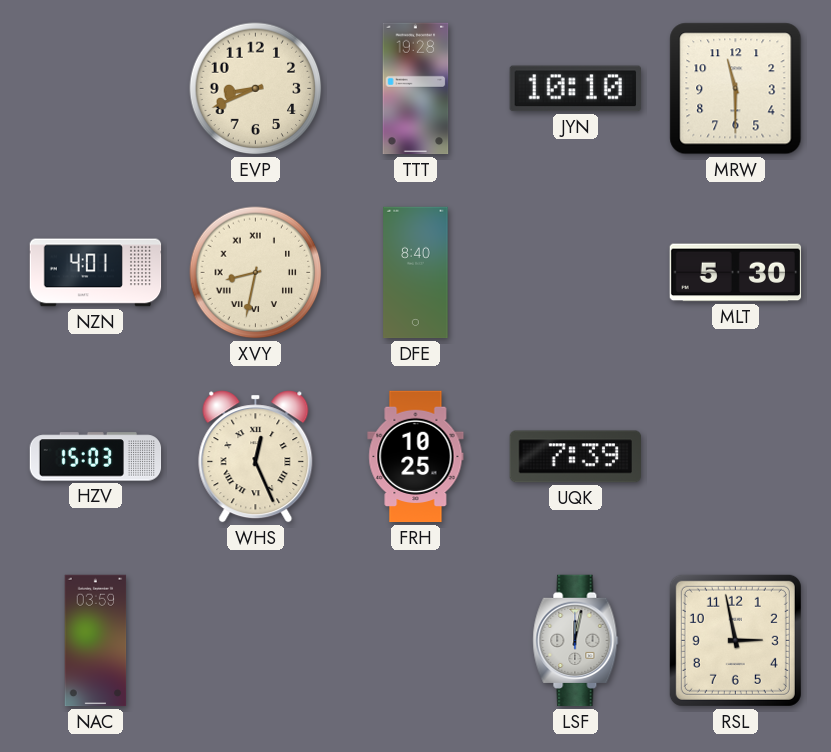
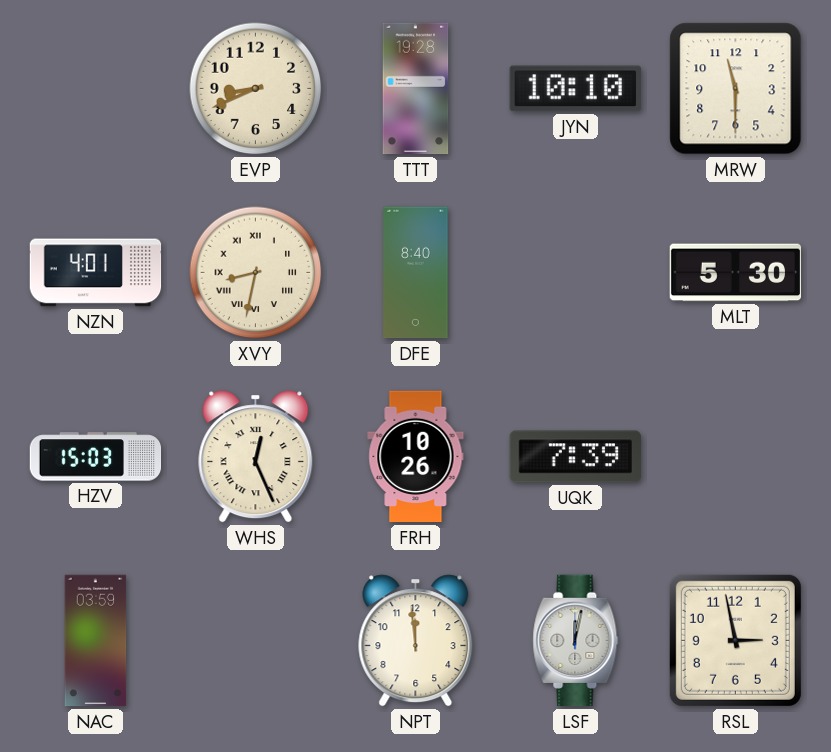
FRH: 10:25 -> 10:26 (416, 457)
NPT: none -> 11:59 (416, 641)
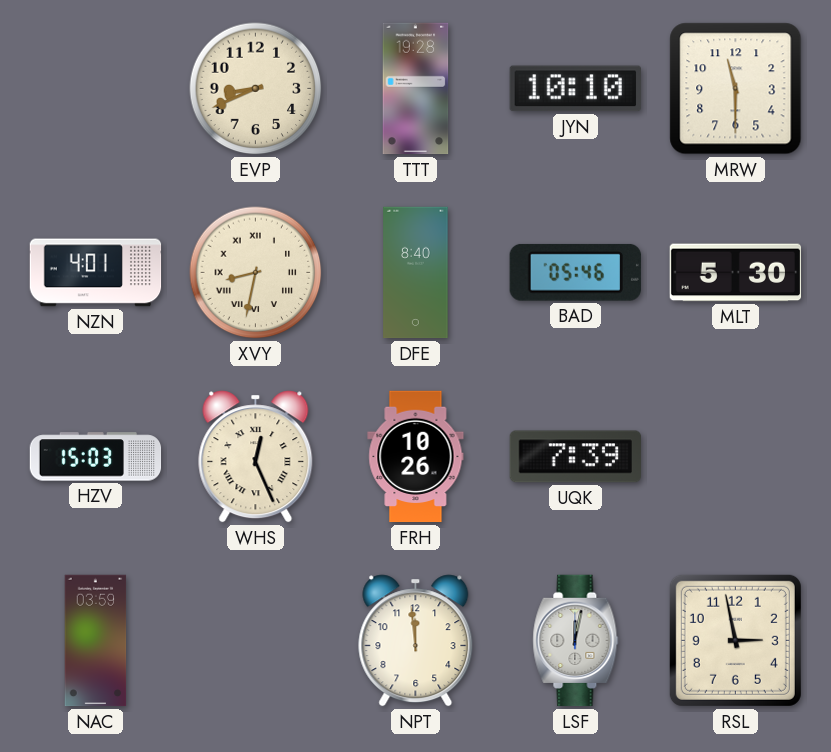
BAD: none -> 05:46 (575, 272)
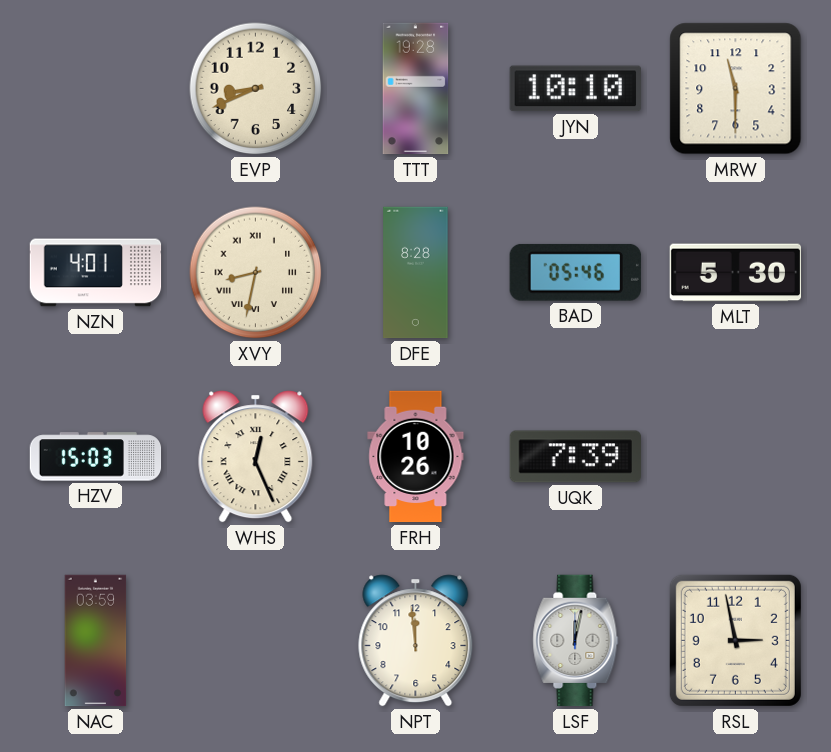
DFE: 8:40 -> 8:28 (416, 273)
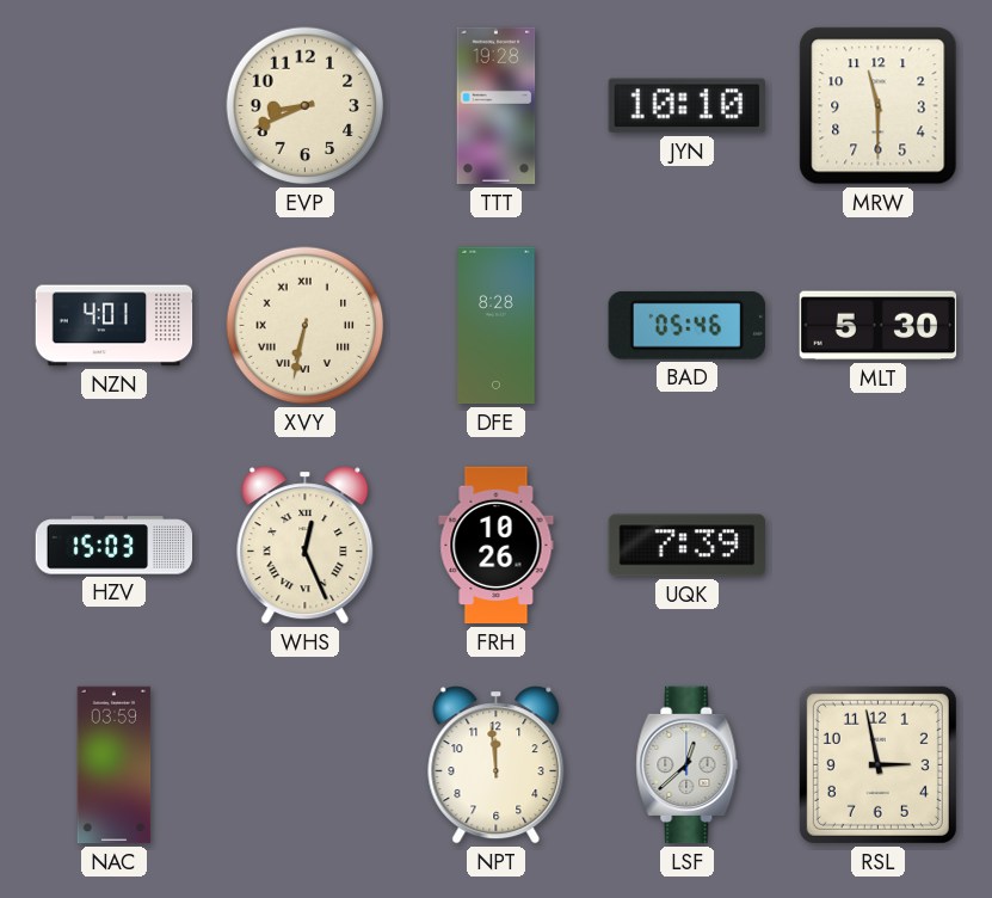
XVY: 8:32 -> 6:32 (306, 326)
LSF: 12:02 -> 12:38 (688, 765)
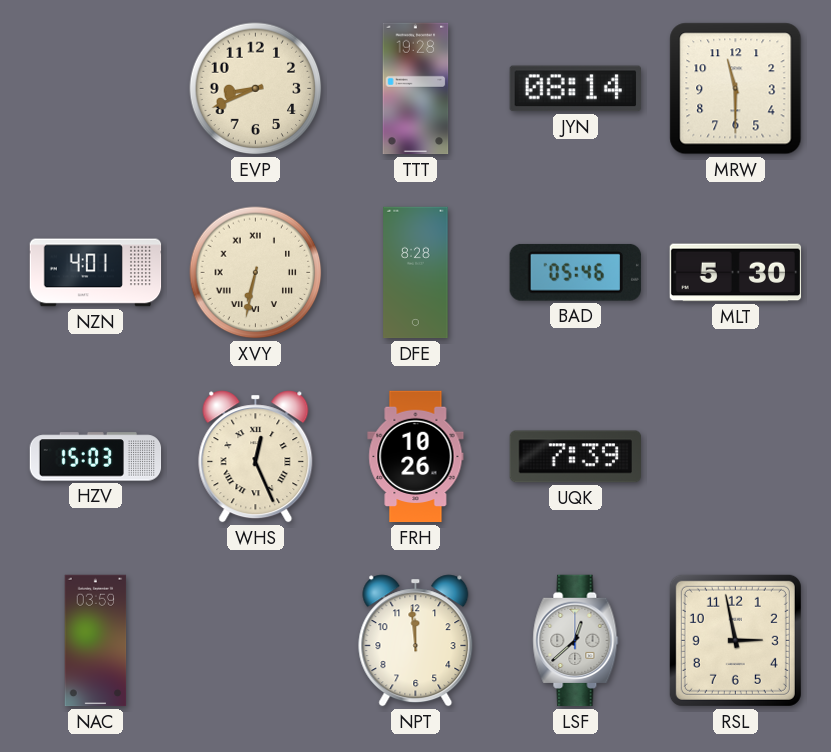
JYN: 10:10 -> 08:14 (575, 89)
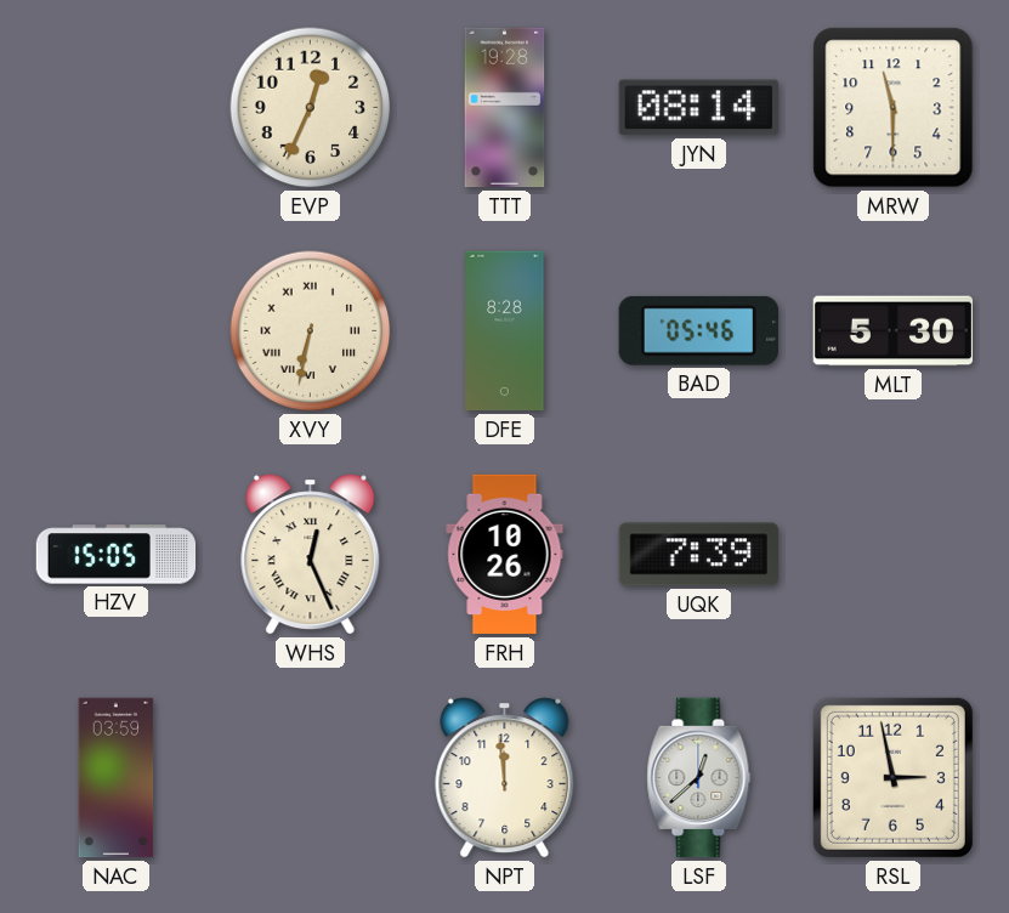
EVP: 8:41 -> 12:34 (311, 108)
NZN: 4:01 -> none (96, 273)
HZV: 15:03 -> 15:05 (117, 555)
